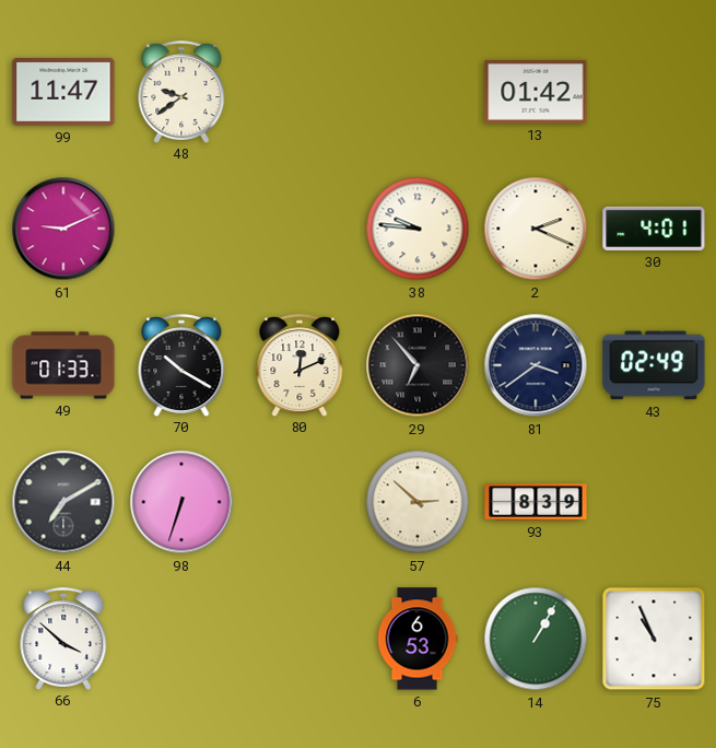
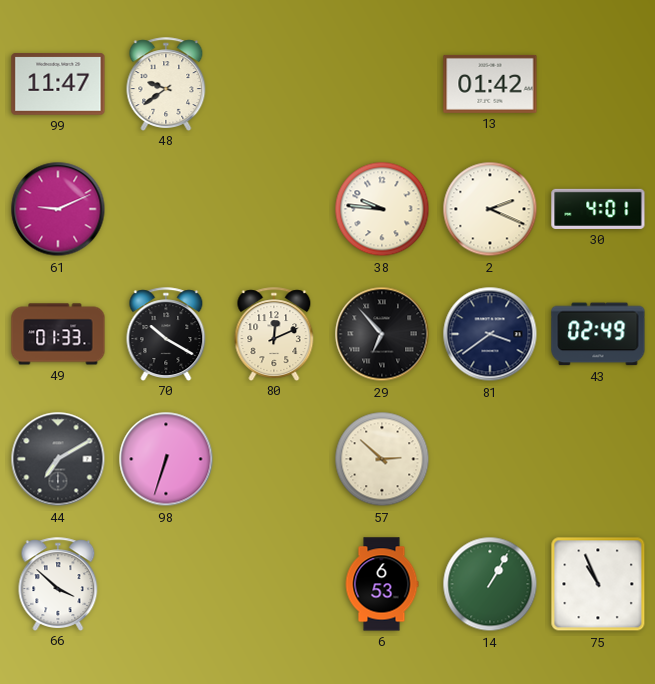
93: 8:39 -> none (536, 502)
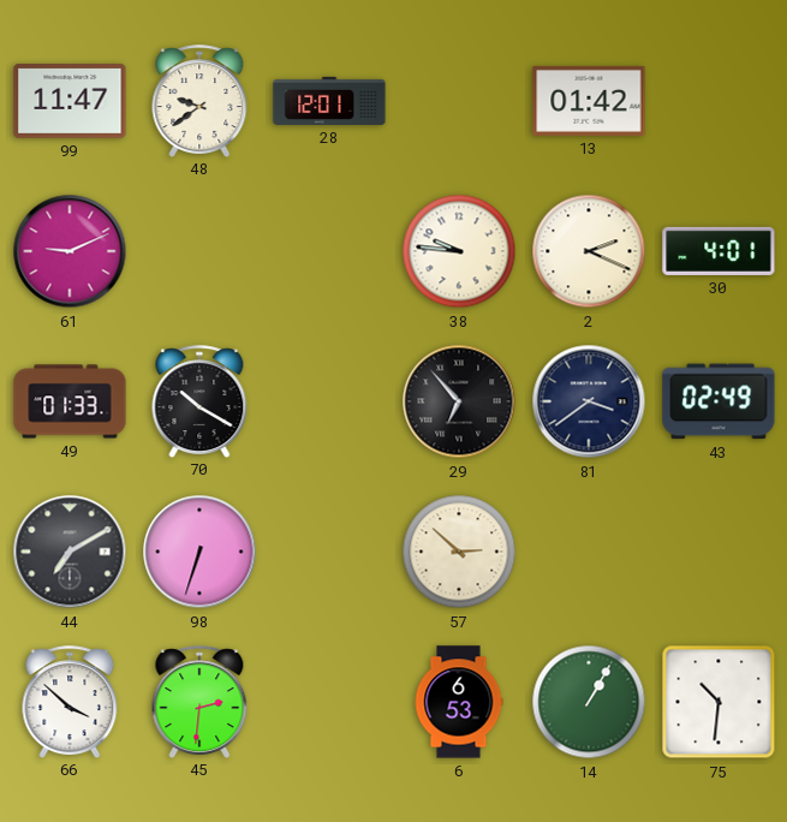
28: none -> 12:01 (329, 101)
80: 12:11 -> none (274, 334)
45: none -> 2:31 (199, 702)
75: 10:56 -> 10:31 (719, 702)
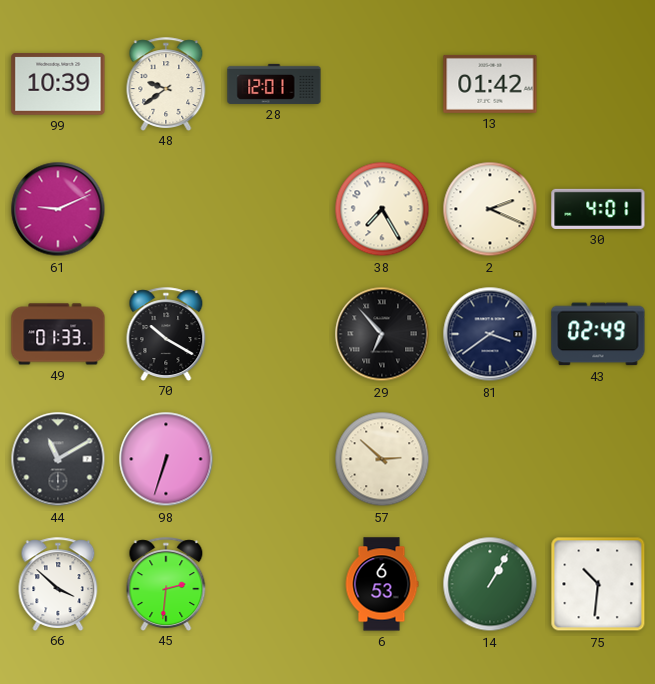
99: 11:47 -> 10:39 (58, 84)
38: 9:46 -> 7:25 (382, 209)
44: 7:10 -> 11:10 (58, 459)
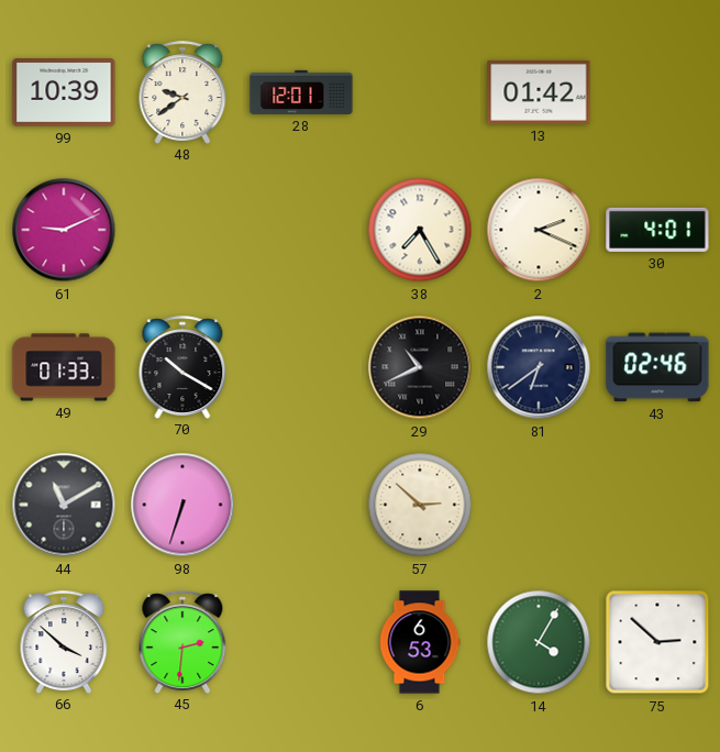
29: 6:53 -> 10:41 (420, 367)
81: 3:39 -> 6:39 (539, 367)
43: 02:49 -> 02:46 (657, 367)
14: 1:05 -> 4:05 (539, 642)
75: 10:31 -> 2:52 (657, 642)
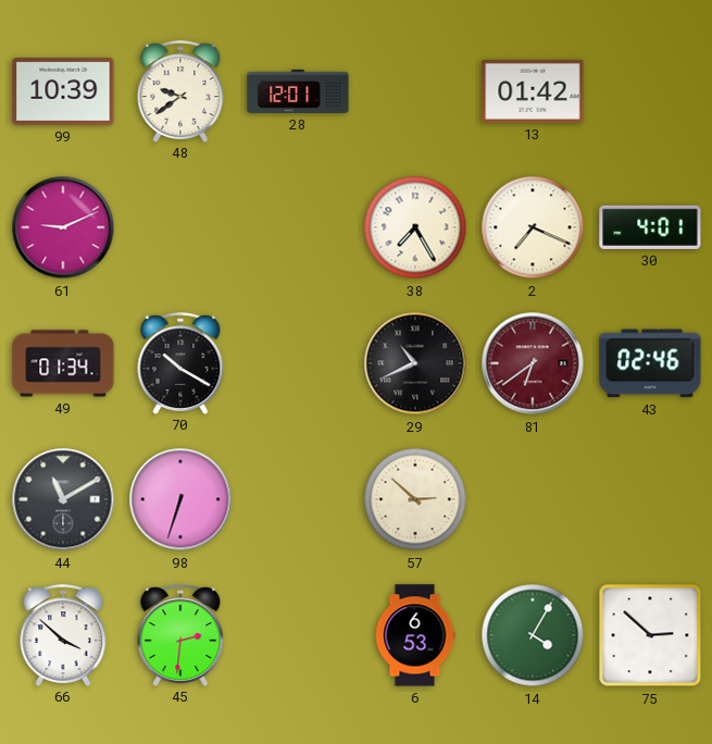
2: 2:19 -> 7:19 (533, 227)
49: 01:33 -> 01:34 (63, 363)
81 dial: navy -> burgundy (533, 363)
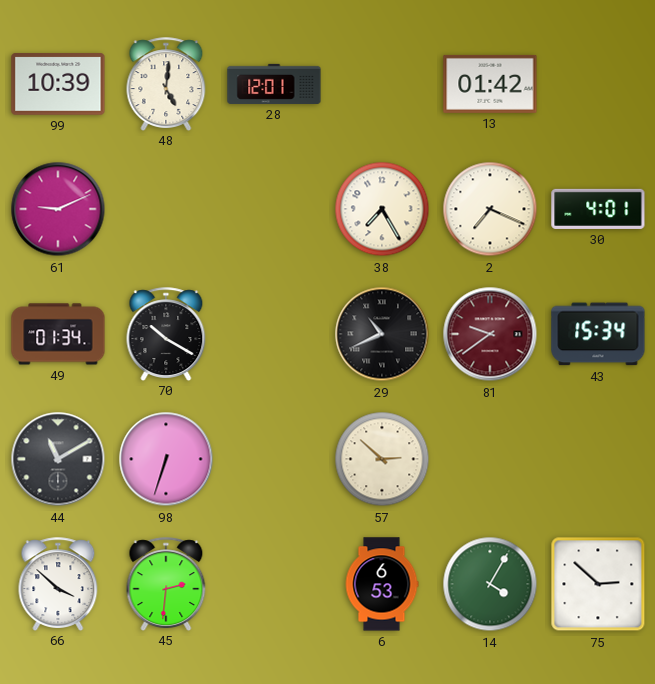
48: 9:39 -> 5:01 (166, 84)
81: 6:39 -> 9:39 (490, 334)
43: 02:46 -> 15:34 (598, 334)
